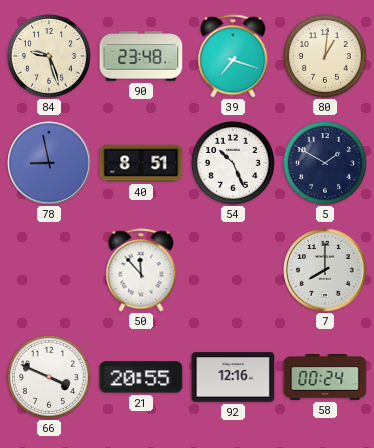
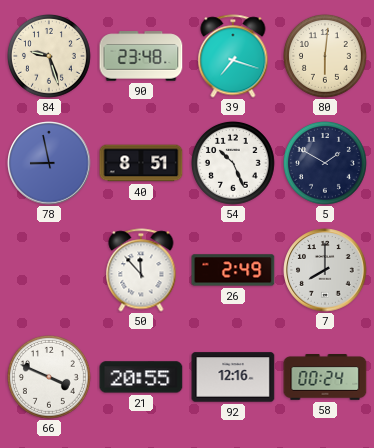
80: 1:01 -> 6:01 (326, 57)
26: none -> 2:49 (233, 270)
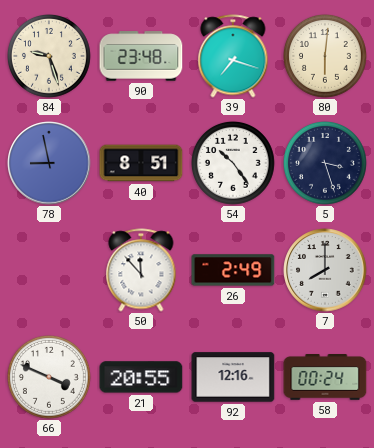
54: 10:26 -> 10:24 (234, 164)
5: 1:50 -> 3:27 (326, 164)
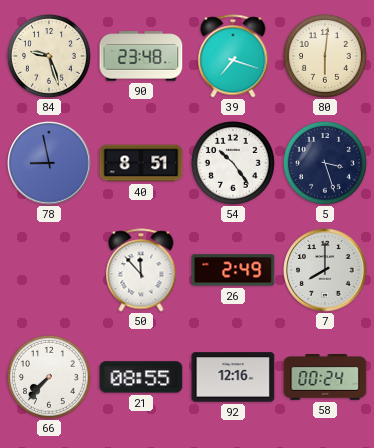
66: 3:49 -> 7:37 (50, 378)
21: 20:55 -> 08:55 (141, 377)
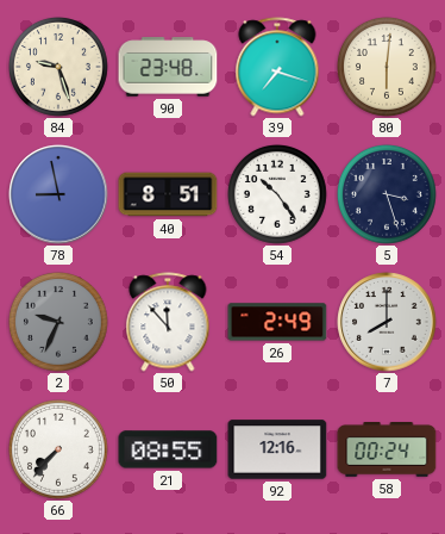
2: none -> 9:34 (59, 323)
